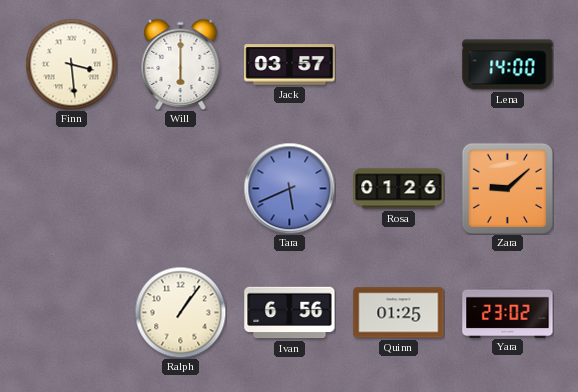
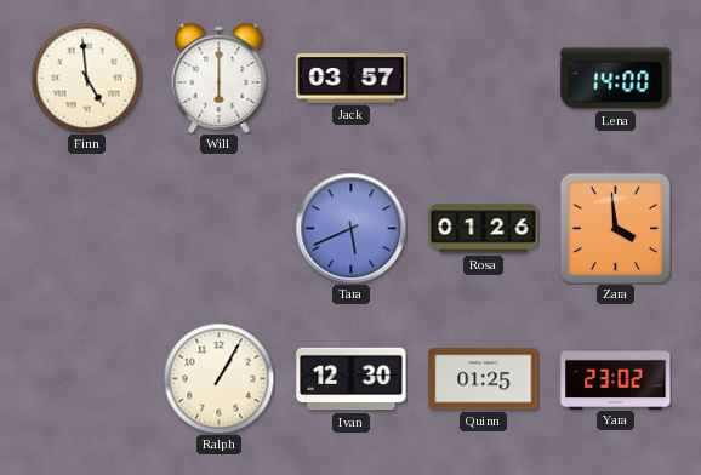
Finn: 3:29 -> 4:59 (86, 78)
Zara: 9:08 -> 3:59 (615, 228)
Ralph: 1:06 -> 1:05 (218, 378)
Ivan: 6:56 -> 12:30 (352, 379)
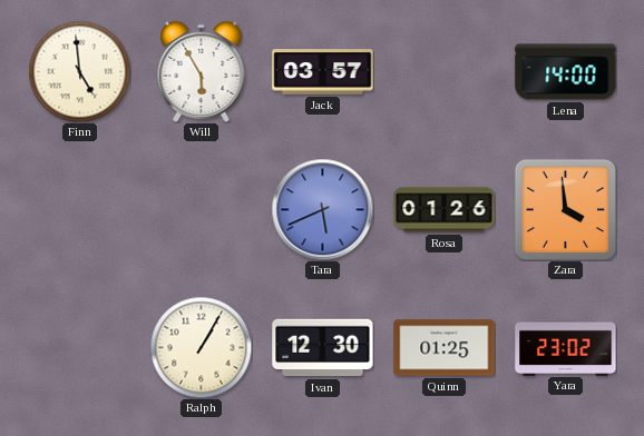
Will: 6:00 -> 5:55 (202, 71)
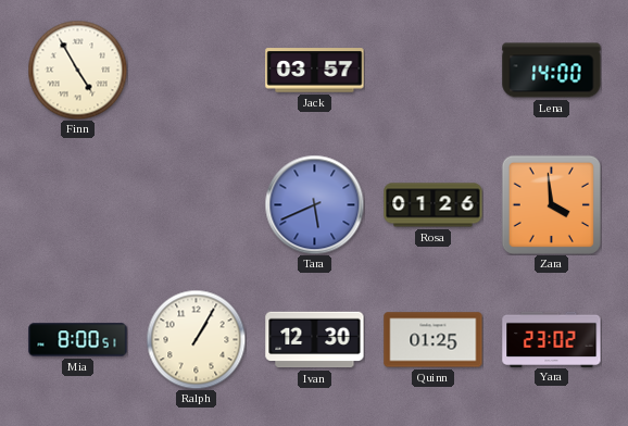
Finn: 4:59 -> 4:55 (77, 70)
Will: 5:55 -> none (202, 71)
Mia: none -> 8:00 (78, 340)
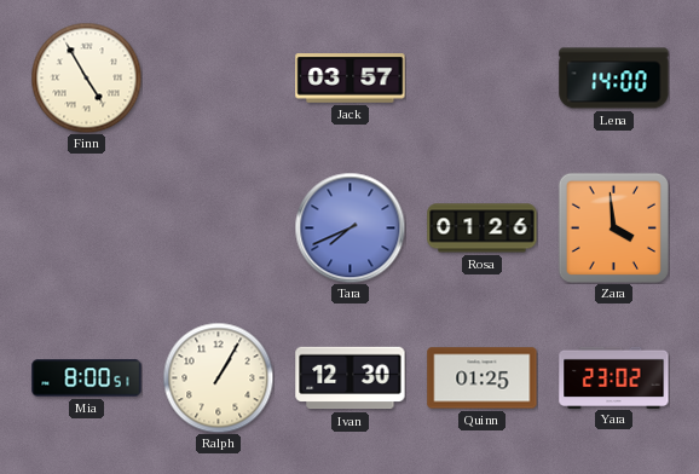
Tara: 5:41 -> 7:41 (349, 227)
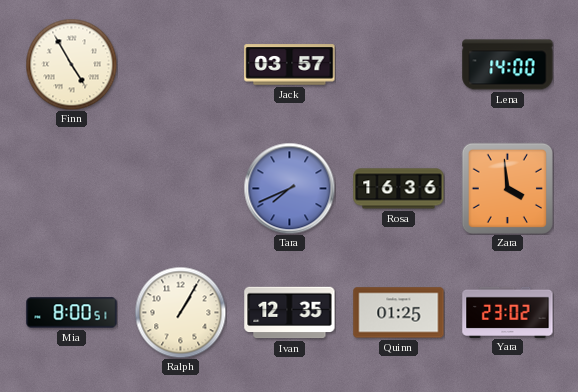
Rosa: 01:26 -> 16:36 (399, 189)
Ivan: 12:30 -> 12:35 (290, 313)
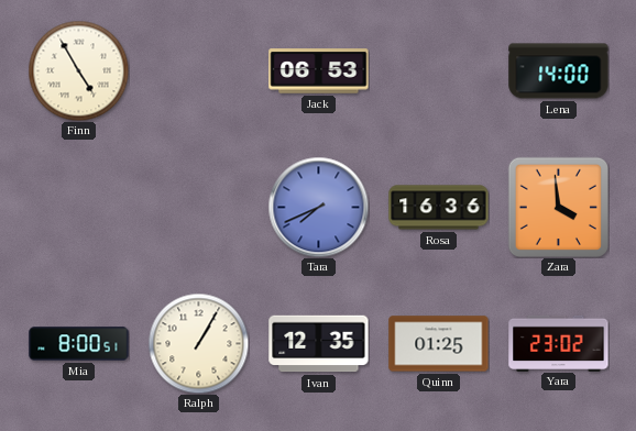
Jack: 03:57 -> 06:53 (319, 71)
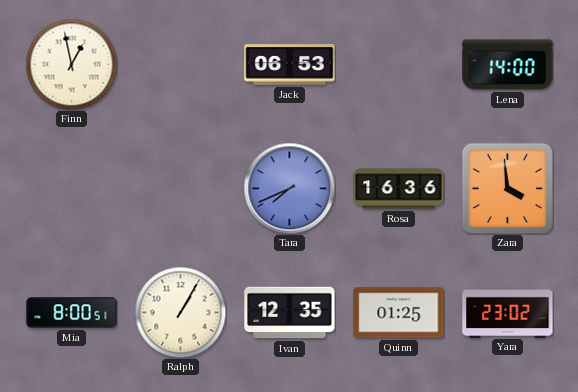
Finn: 4:55 -> 12:58 (71, 64)
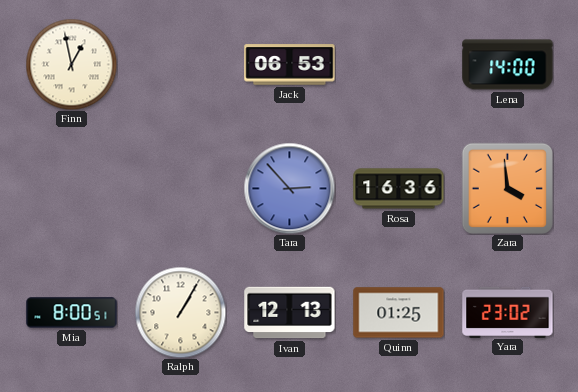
Tara: 7:41 -> 2:53 (289, 188)
Ivan: 12:35 -> 12:13 (290, 313)
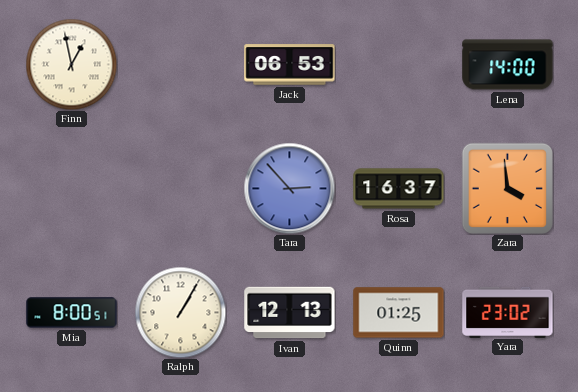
Rosa: 16:36 -> 16:37 (399, 189)
